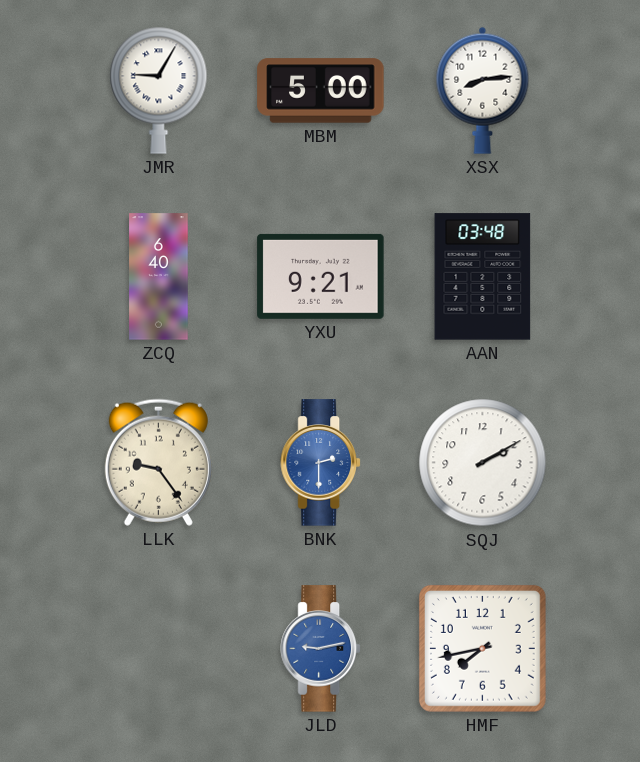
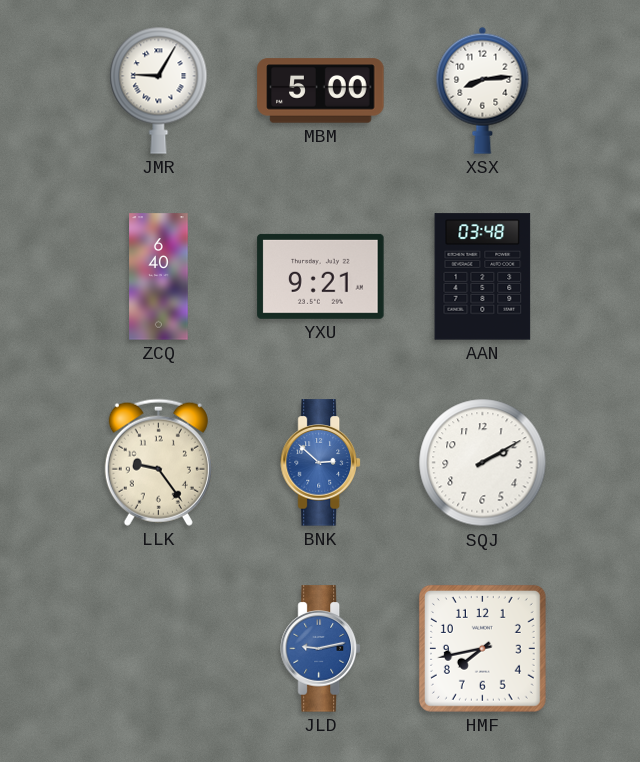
BNK: 2:30 -> 2:52 (320, 463)
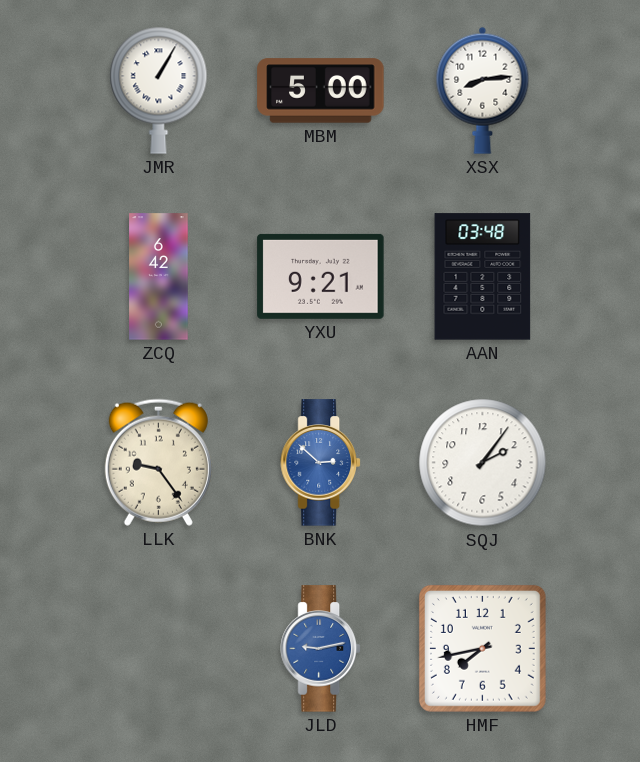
JMR: 9:05 -> 1:05 (159, 90)
ZCQ: 6:40 -> 6:42 (159, 277)
SQJ: 2:10 -> 2:06 (483, 463)
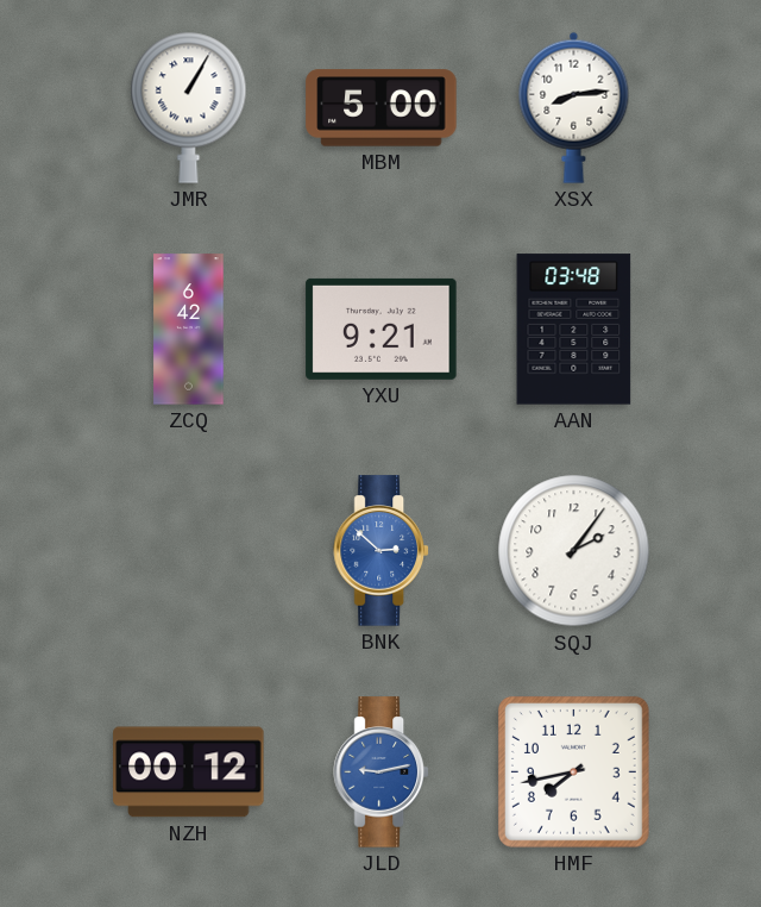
LLK: 9:24 -> none (158, 462)
NZH: none -> 00:12 (189, 772)
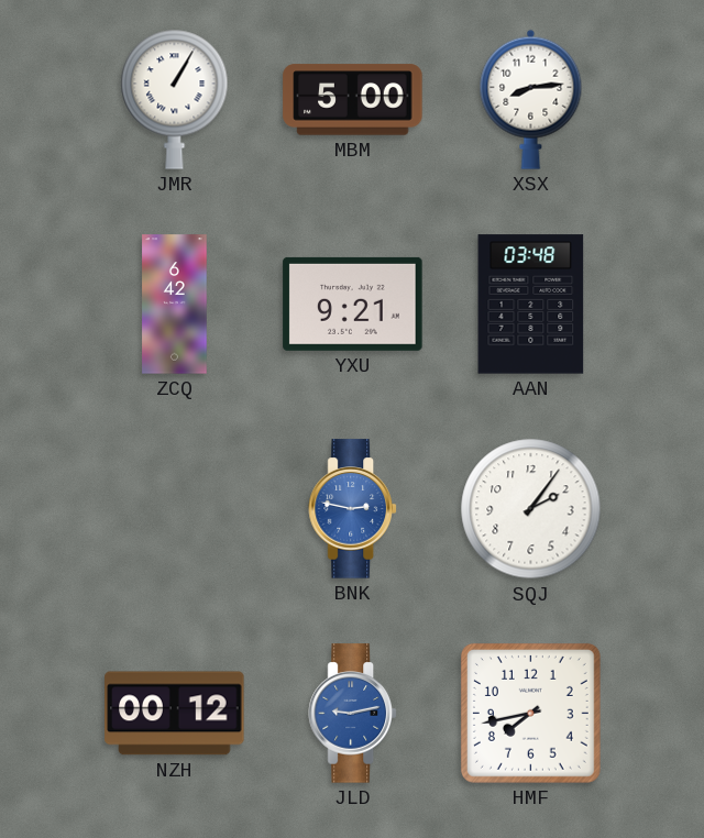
BNK: 2:52 -> 2:47 (352, 509)
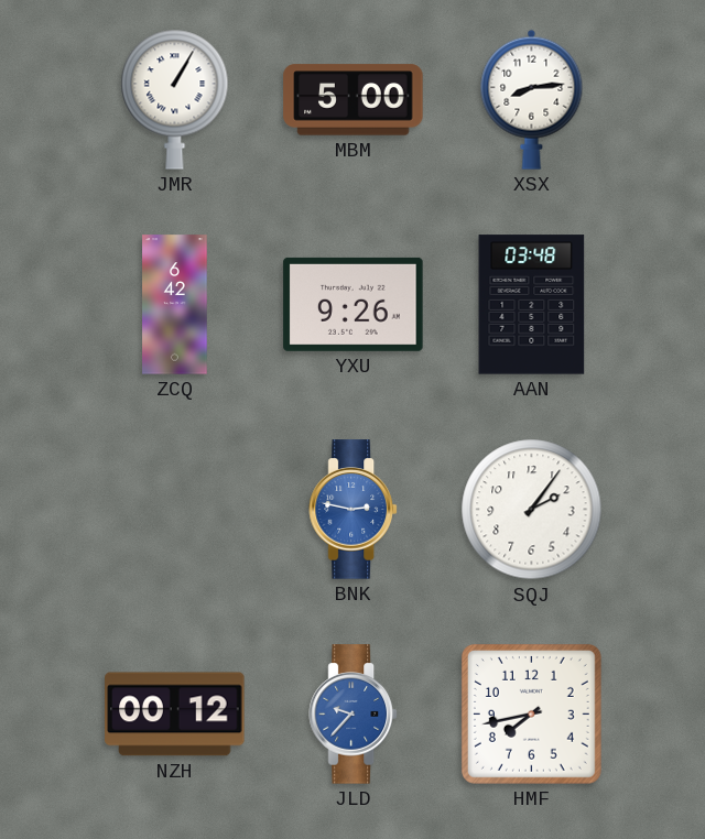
YXU: 9:21 -> 9:26 (354, 304)
JLD: 9:13 -> 9:37 (352, 715)
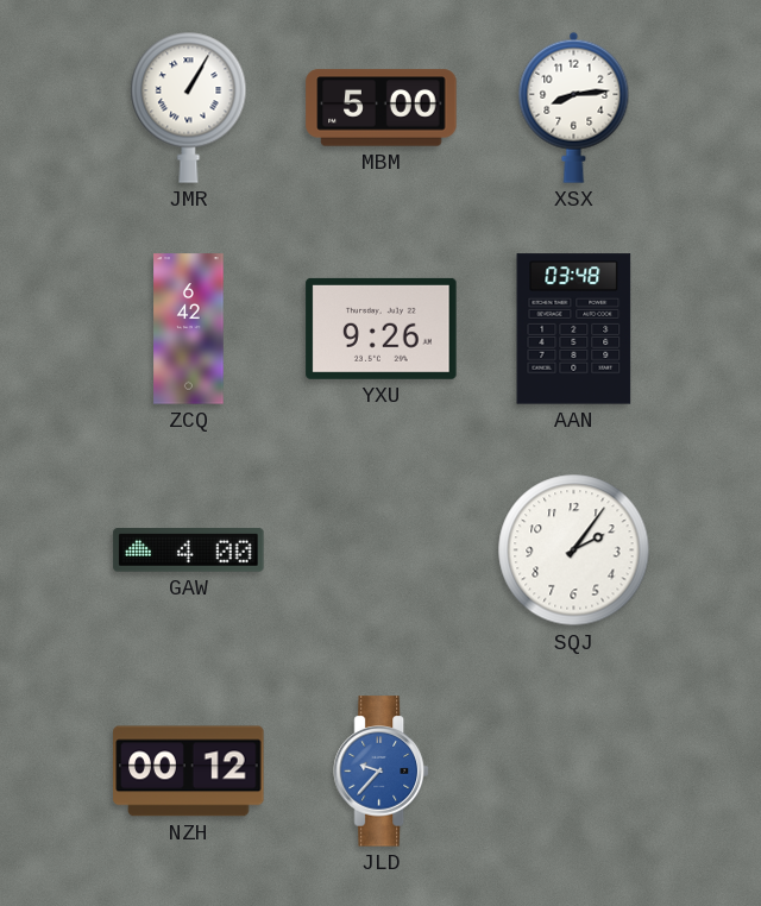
GAW: none -> 4:00 (189, 550)
BNK: 2:47 -> none (352, 510)
HMF: 7:43 -> none (531, 713)
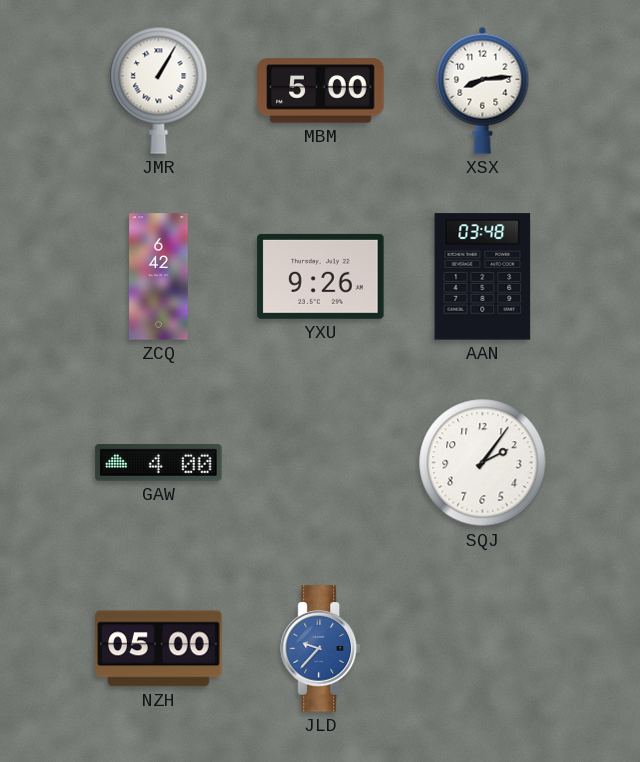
NZH: 00:12 -> 05:00 (159, 649)
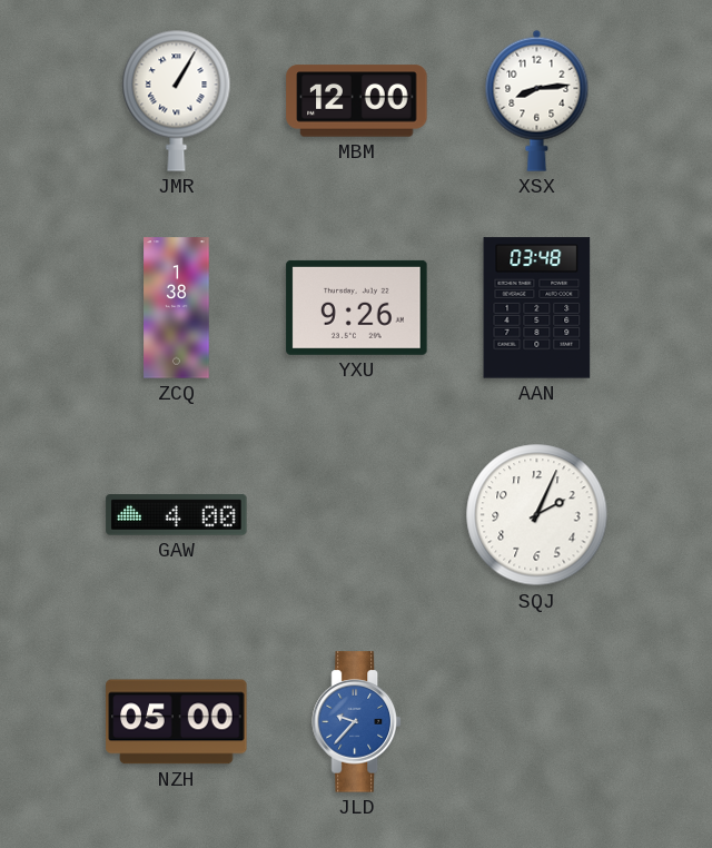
MBM: 5:00 -> 12:00 (357, 101)
ZCQ: 6:42 -> 1:38 (177, 308)
SQJ: 2:06 -> 2:04 (537, 515)
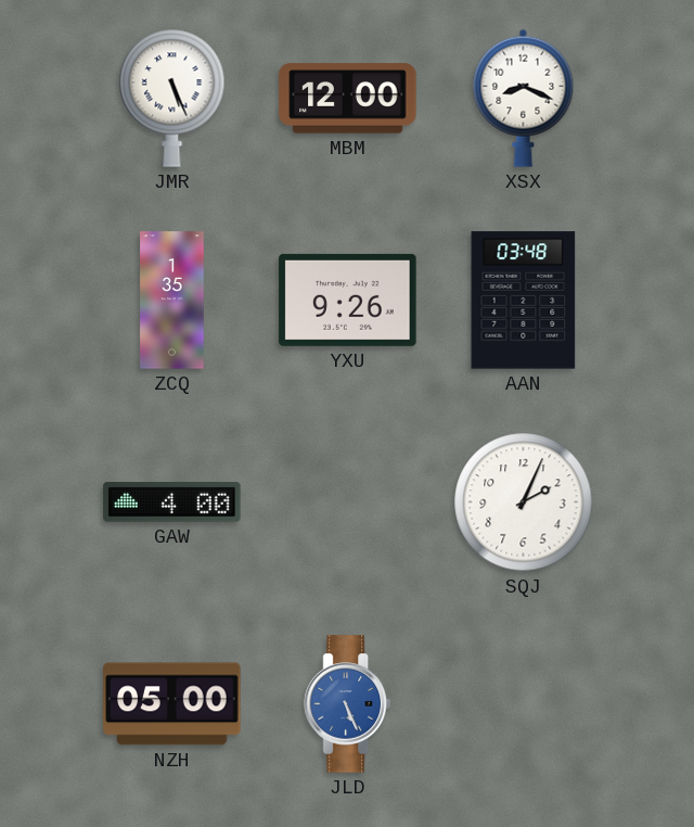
JMR: 1:05 -> 5:26 (172, 98)
XSX: 8:14 -> 8:19 (524, 98)
ZCQ: 1:38 -> 1:35 (172, 301)
JLD: 9:37 -> 5:26 (347, 704)
